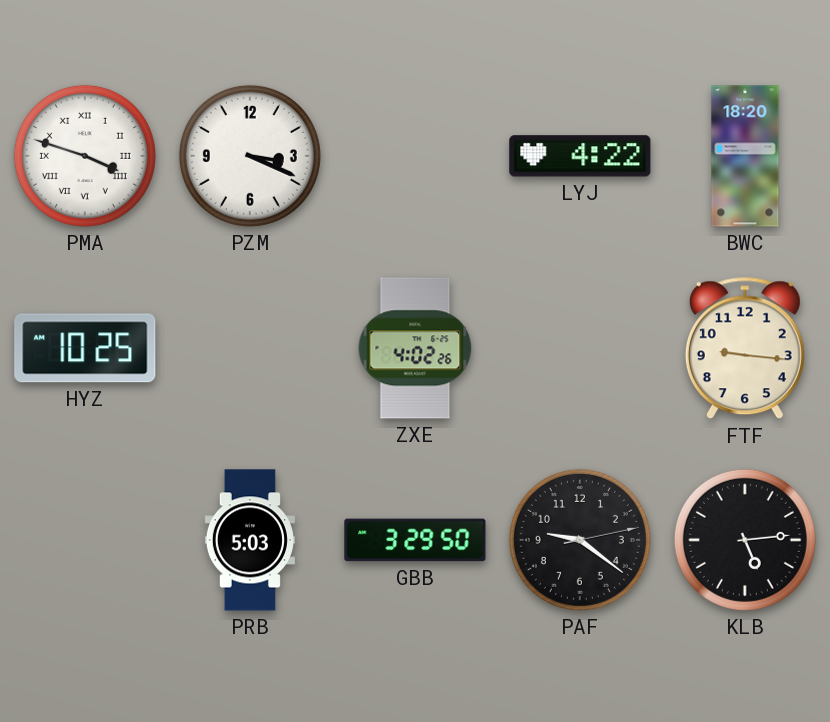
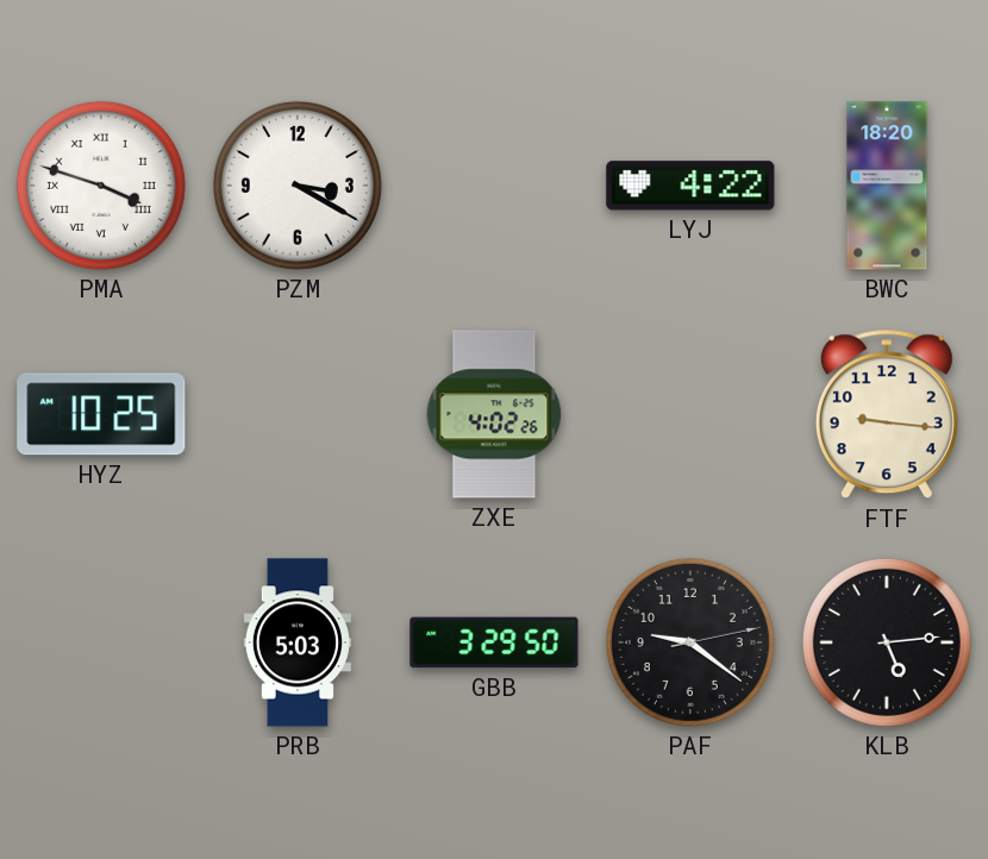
PZM: 3:19 -> 3:20 (298, 186)
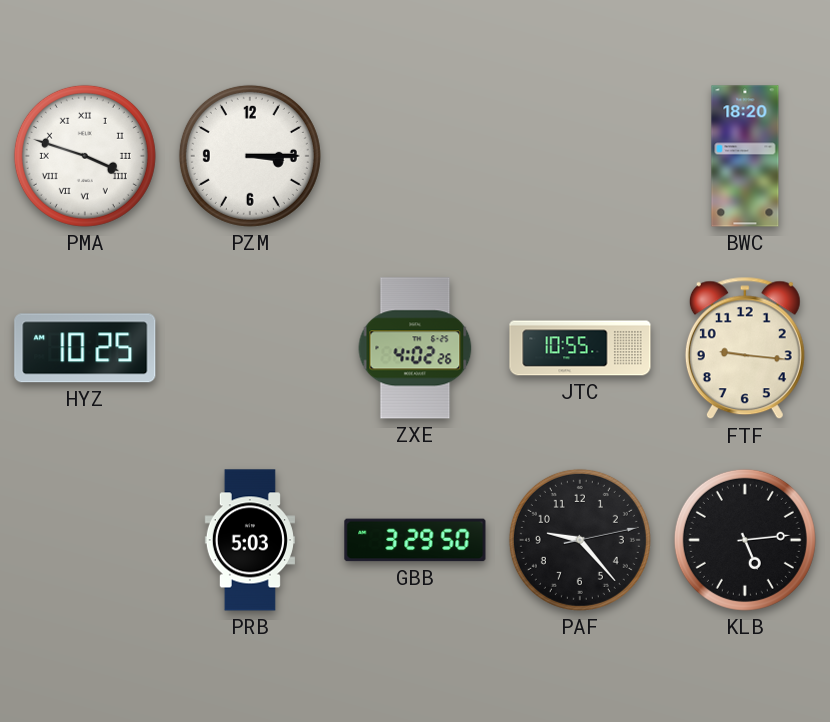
PZM: 3:20 -> 3:15 (250, 156)
LYJ: 4:22 -> none (690, 186)
JTC: none -> 10:55 (580, 348)
PAF: 9:21 -> 9:23 (580, 540)
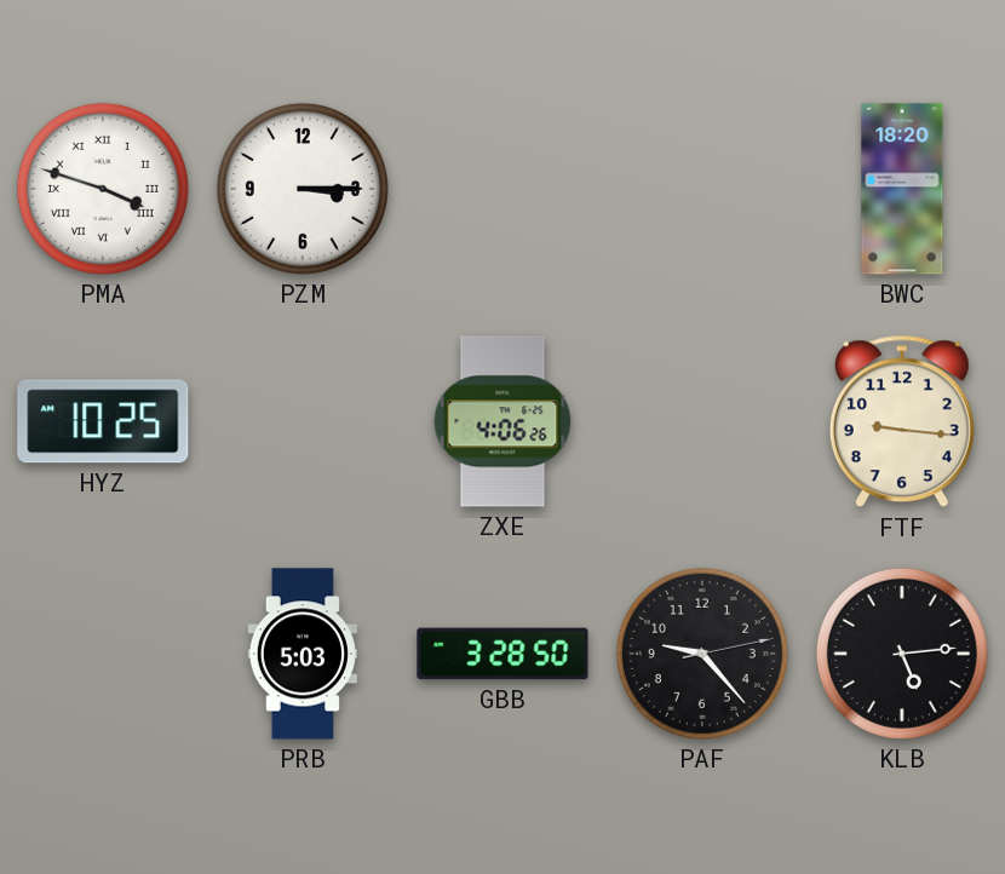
ZXE: 4:02 -> 4:06 (502, 421)
JTC: 10:55 -> none (580, 348)
GBB: 3:29 -> 3:28 (502, 654)
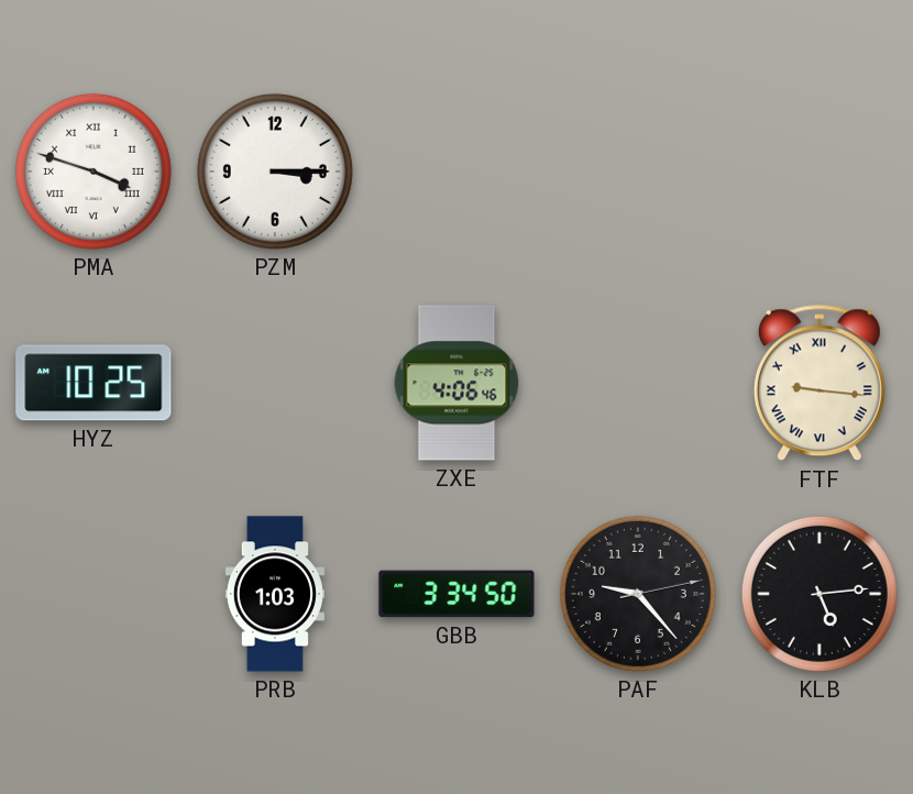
BWC: 18:20 -> none (902, 189)
ZXE: 4:06:26 -> 4:06:46 (457, 383)
FTF numerals: Arabic -> Roman (820, 383)
PRB: 5:03 -> 1:03 (275, 594)
GBB: 3:28 -> 3:34 (457, 594)
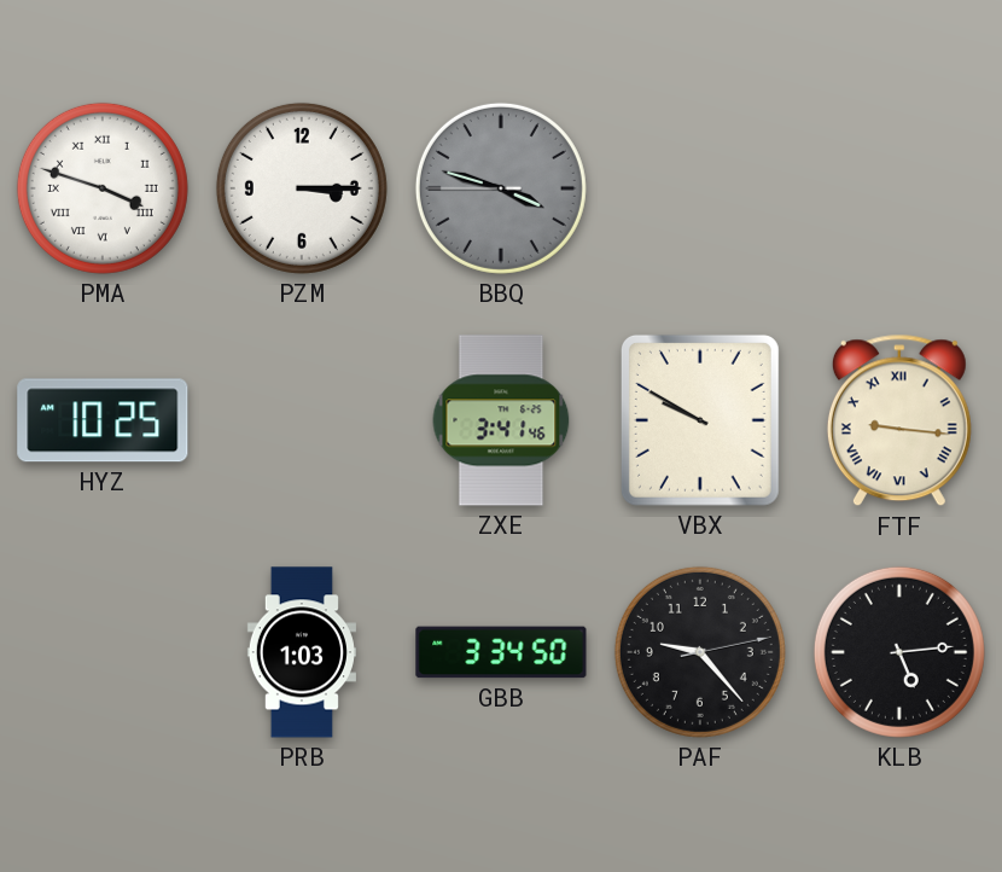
BBQ: none -> 3:47 (501, 188)
ZXE: 4:06 -> 3:41 (501, 420)
VBX: none -> 9:50 (700, 420)
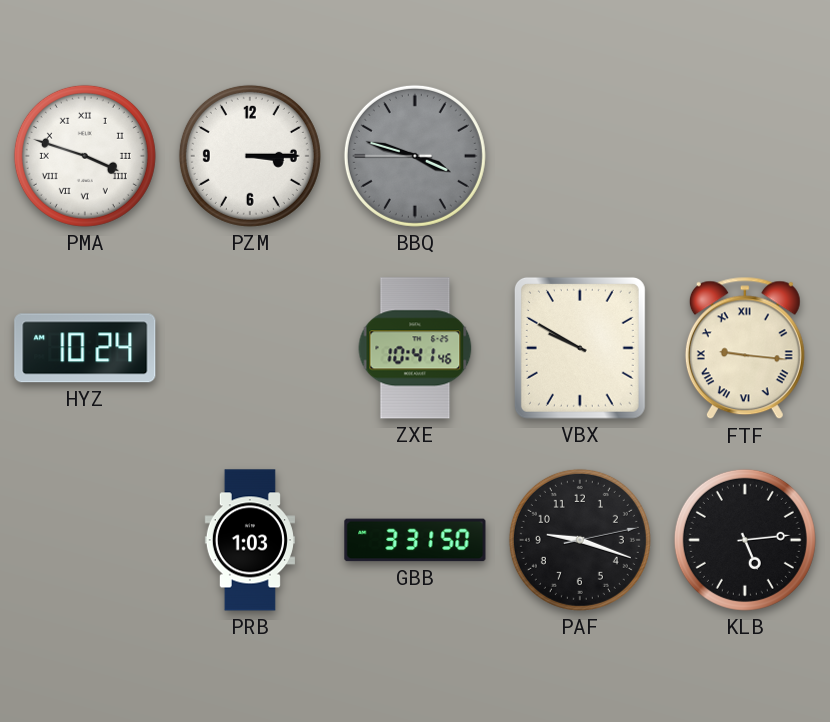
HYZ: 10:25 -> 10:24 (85, 348)
ZXE: 3:41 -> 10:41 (415, 348)
GBB: 3:34 -> 3:31 (415, 540)
PAF: 9:23 -> 9:18 (580, 540)
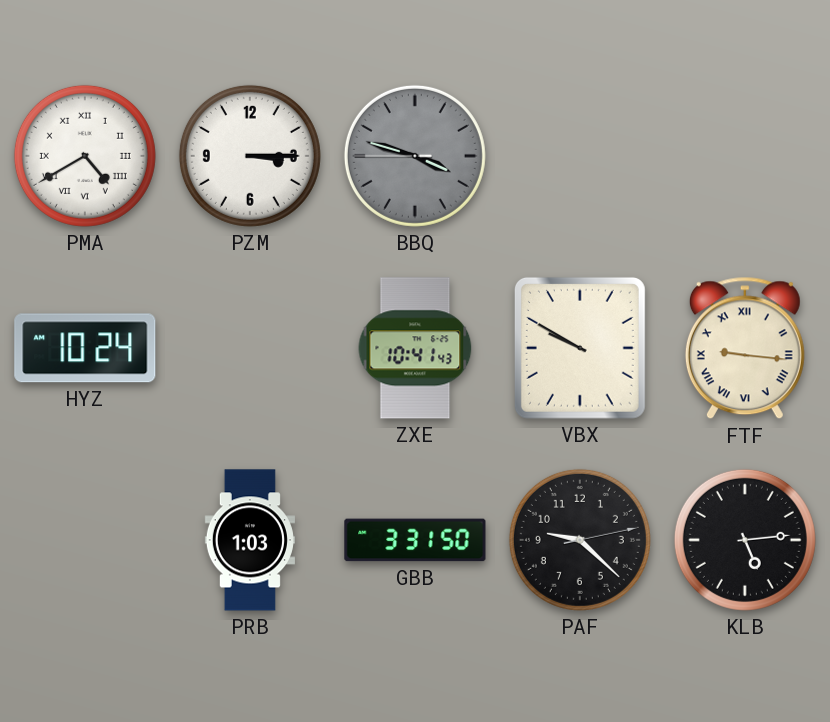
PMA: 3:48 -> 4:40 (85, 156)
ZXE: 10:41:46 -> 10:41:43 (415, 348)
PAF: 9:18 -> 9:22 (580, 540)
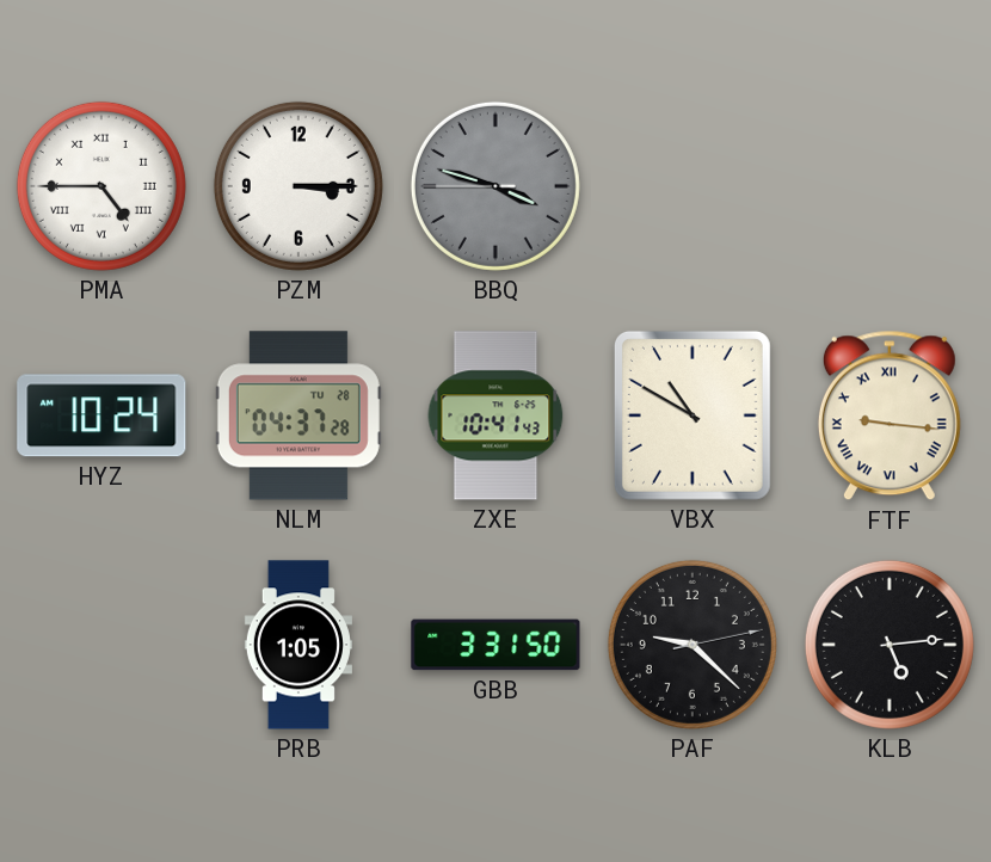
PMA: 4:40 -> 4:45 (101, 186)
NLM: none -> 04:37 (298, 415)
VBX: 9:50 -> 10:50 (693, 415)
PRB: 1:03 -> 1:05 (298, 645)
